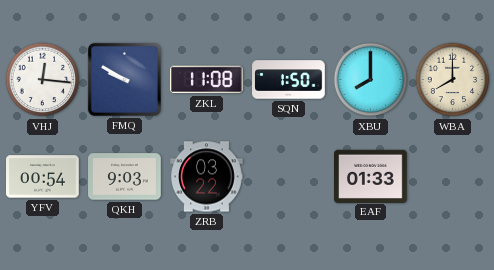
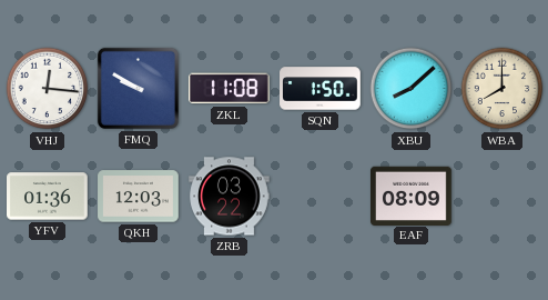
XBU: 8:00 -> 8:08 (412, 89)
YFV: 00:54 -> 01:36 (48, 197)
QKH: 9:03 -> 12:03 (139, 197)
EAF: 01:33 -> 08:09 (412, 196)
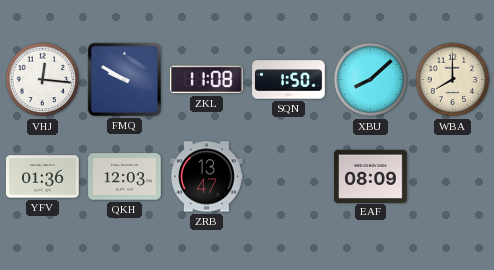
ZRB: 03:22 -> 13:47 (207, 177)
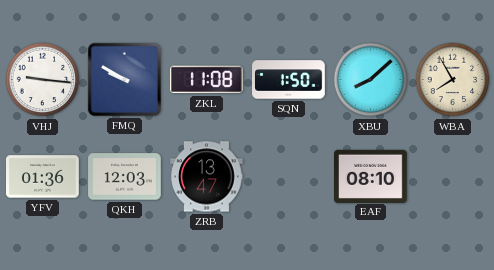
VHJ: 12:16 -> 9:16 (43, 80)
WBA: 8:00 -> 7:55 (453, 80)
EAF: 08:09 -> 08:10 (371, 176)
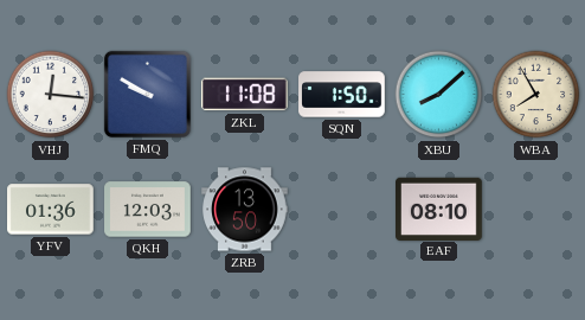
VHJ: 9:16 -> 12:16 (51, 95)
ZRB: 13:47 -> 13:50 (245, 210)
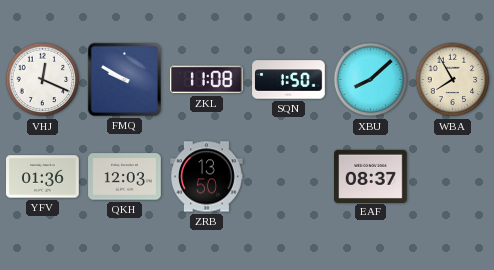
VHJ: 12:16 -> 12:19 (43, 80)
EAF: 08:10 -> 08:37 (371, 176)
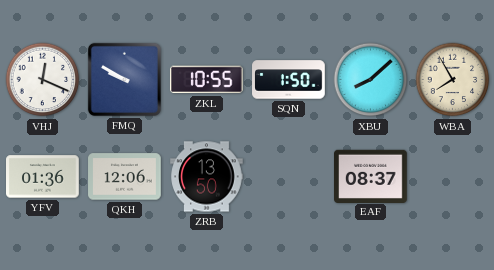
ZKL: 11:08 -> 10:55 (206, 80)
QKH: 12:03 -> 12:06 (125, 177)
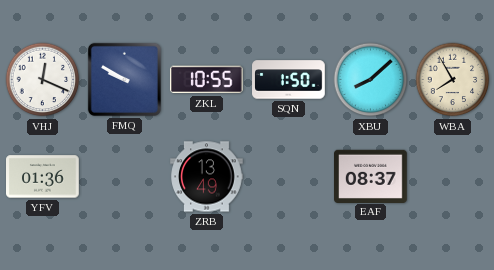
QKH: 12:06 -> none (125, 177)
ZRB: 13:50 -> 13:49 (207, 177)
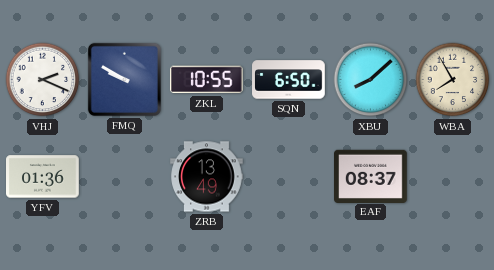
VHJ: 12:19 -> 2:19 (43, 80)
SQN: 1:50 -> 6:50 (289, 80)
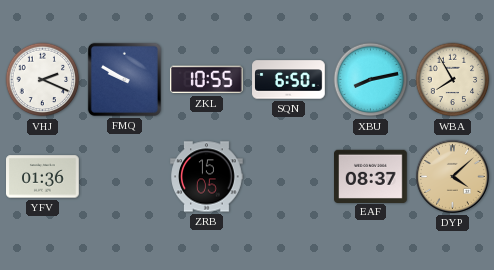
XBU: 8:08 -> 8:13 (371, 80)
ZRB: 13:49 -> 15:05 (207, 177)
DYP: none -> 4:08 (452, 176)
